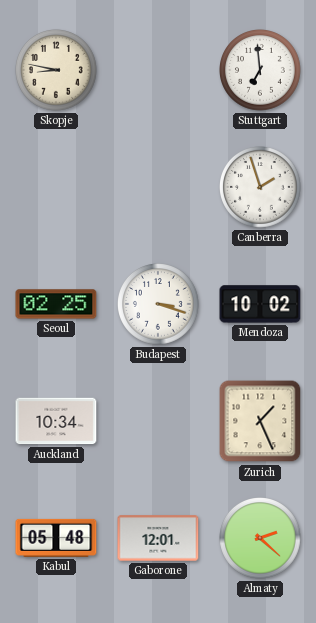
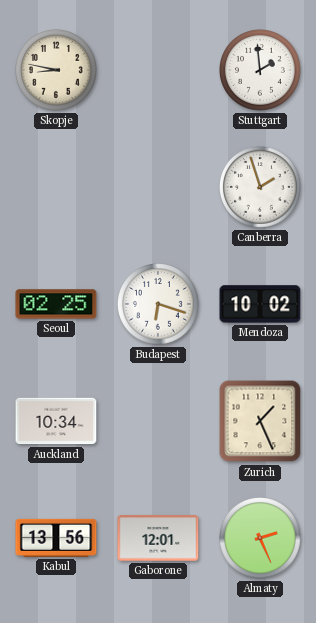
Stuttgart: 6:59 -> 1:59 (261, 71)
Budapest: 3:18 -> 6:18 (159, 305)
Kabul: 05:48 -> 13:56 (56, 538)
Almaty: 2:22 -> 2:26 (261, 539)
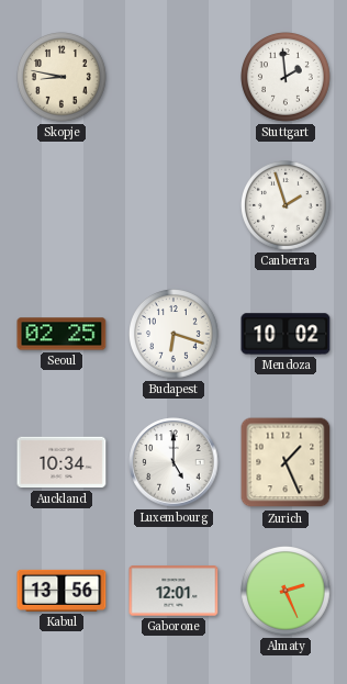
Luxembourg: none -> 5:00 (173, 462)
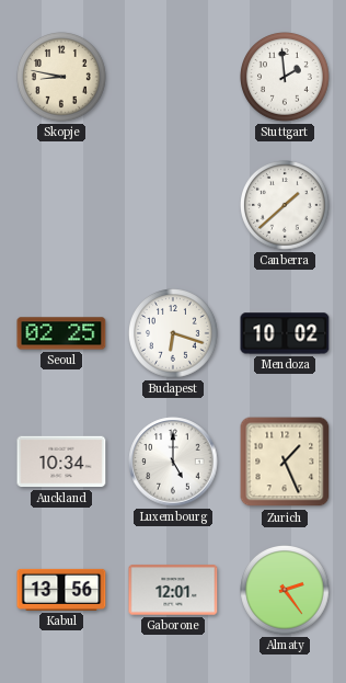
Canberra: 1:57 -> 1:38 (286, 206)
Almaty: 2:26 -> 2:24 (286, 591)
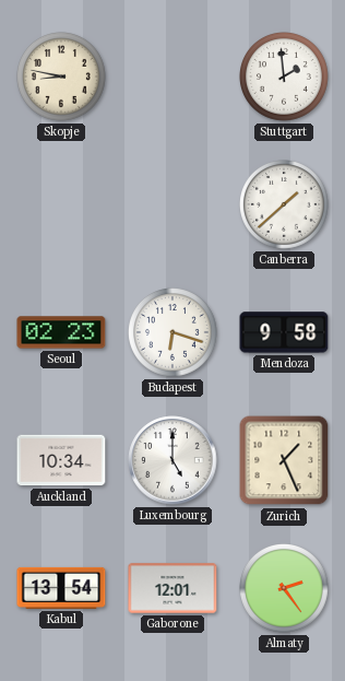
Seoul: 02:25 -> 02:23 (61, 332)
Mendoza: 10:02 -> 9:58 (284, 332)
Kabul: 13:56 -> 13:54 (61, 588)
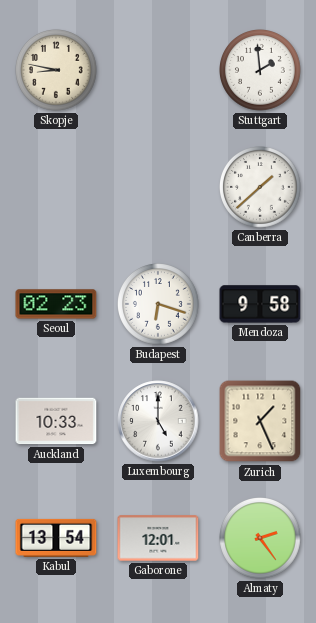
Auckland: 10:34 -> 10:33 (56, 421)
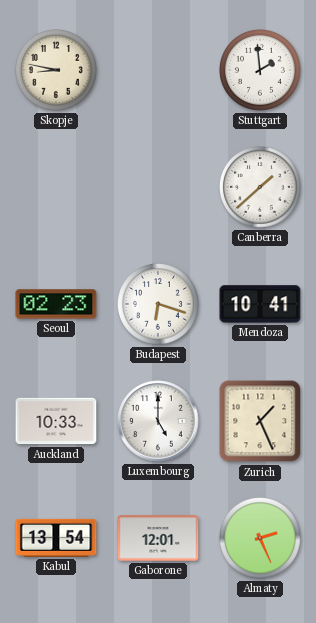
Mendoza: 9:58 -> 10:41 (260, 304)
Almaty: 2:24 -> 2:26 (261, 539)
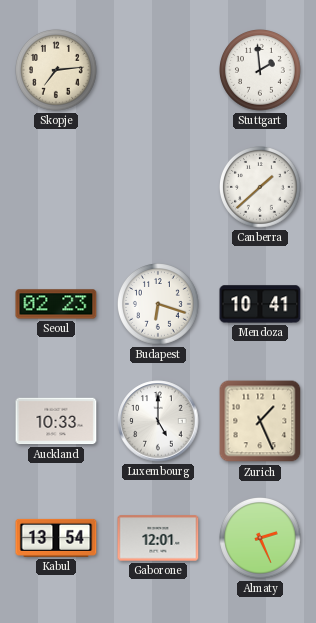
Skopje: 8:47 -> 7:14 (57, 71)
